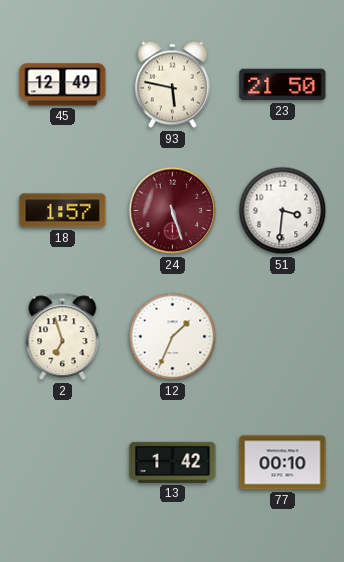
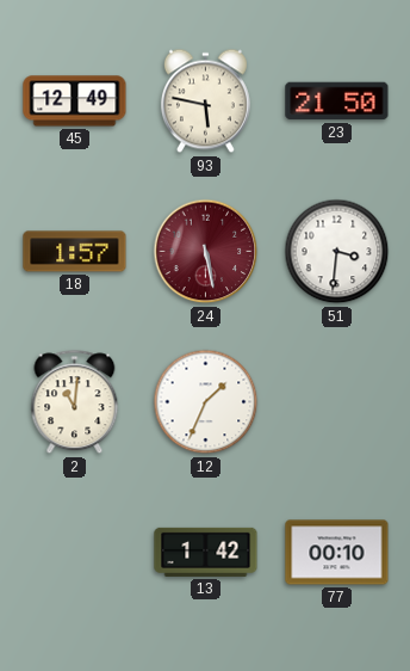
24: 5:27 -> 5:28 (206, 252)
2: 6:57 -> 11:01 (75, 402)
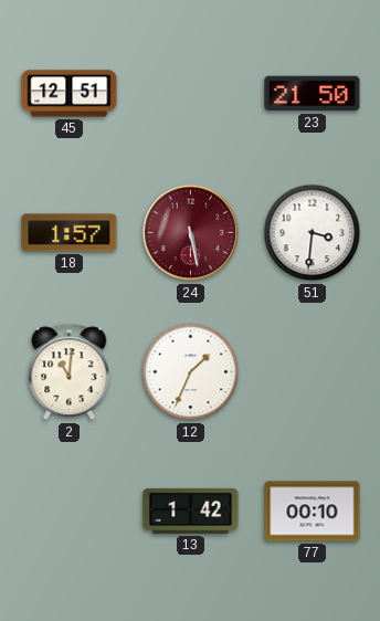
45: 12:49 -> 12:51 (70, 94)
93: 5:47 -> none (205, 101)
